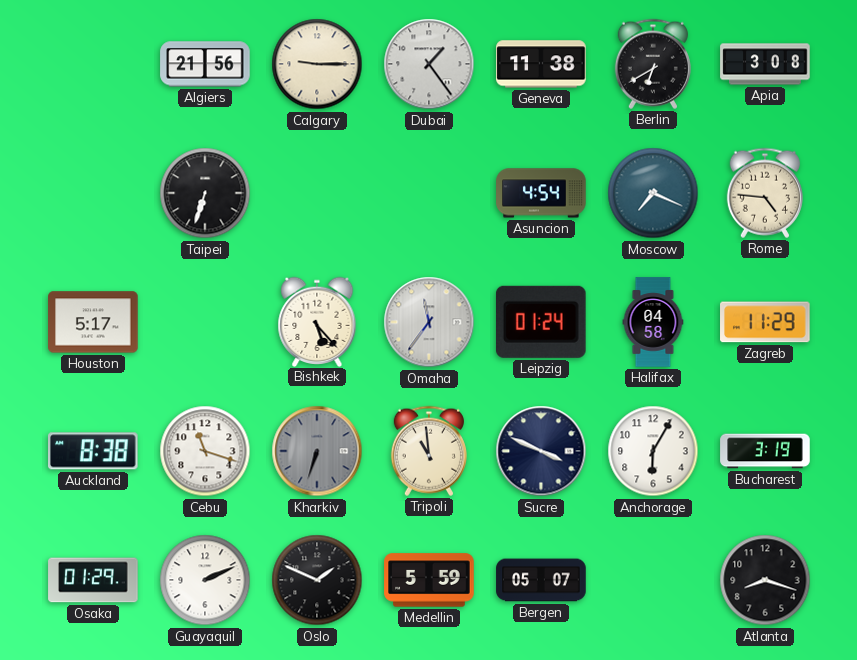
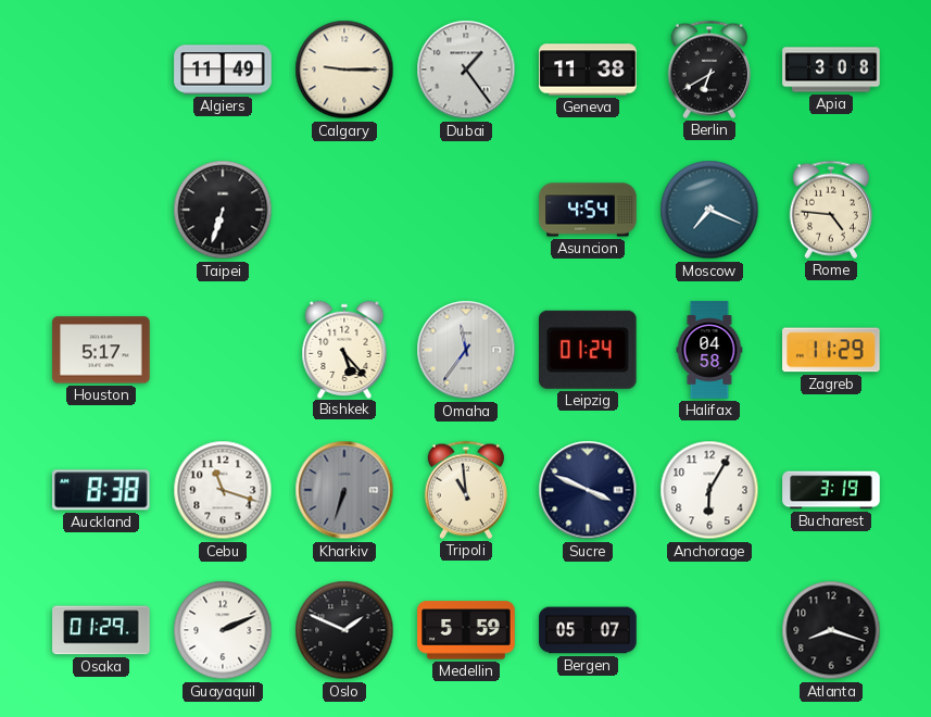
Algiers: 21:56 -> 11:49 (223, 70)
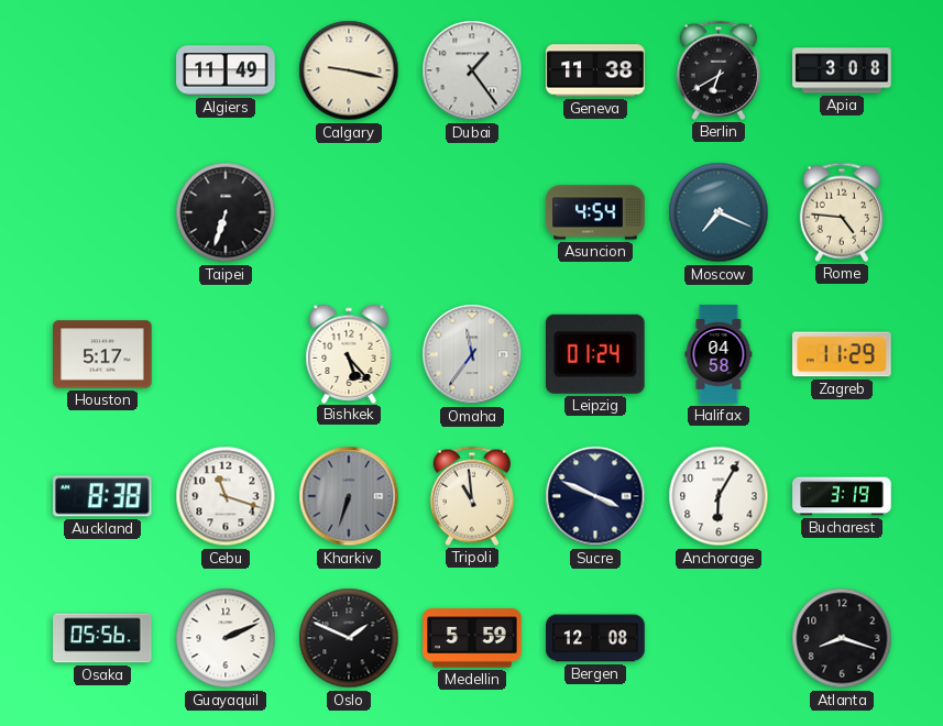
Calgary: 9:15 -> 9:17 (349, 70)
Osaka: 01:29 -> 05:56 (102, 638)
Bergen: 05:07 -> 12:08 (595, 638)
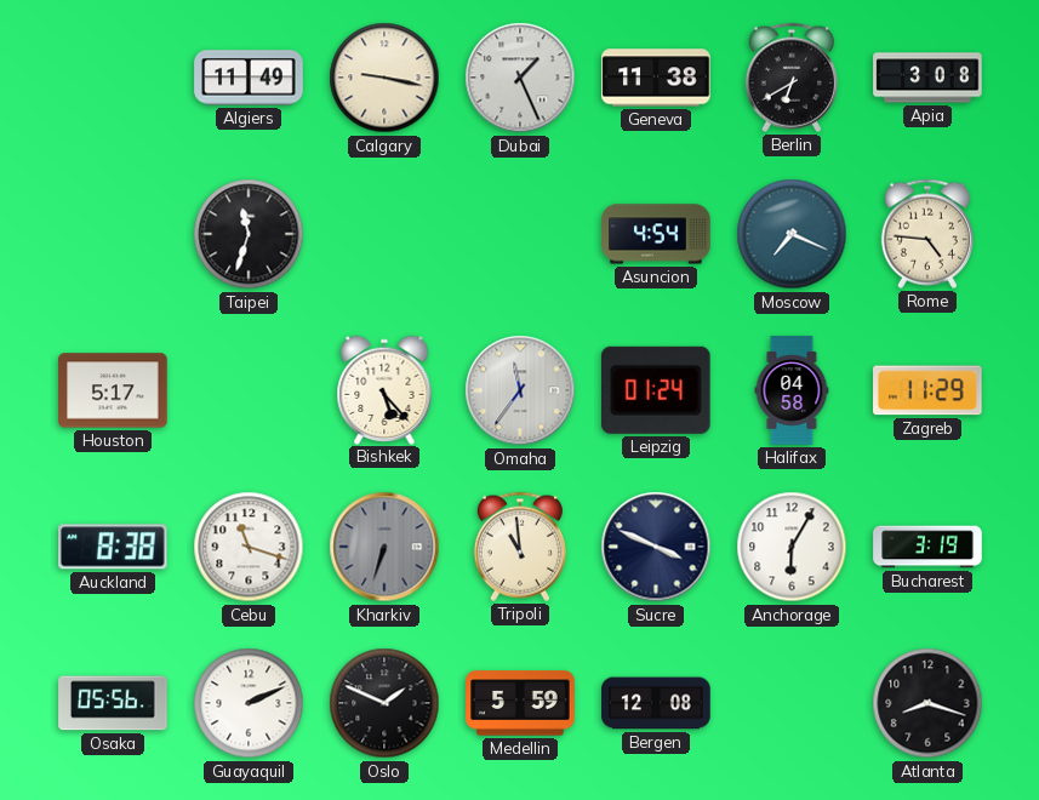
Dubai: 1:24 -> 1:26 (520, 78)
Taipei: 6:33 -> 11:33 (249, 234)
